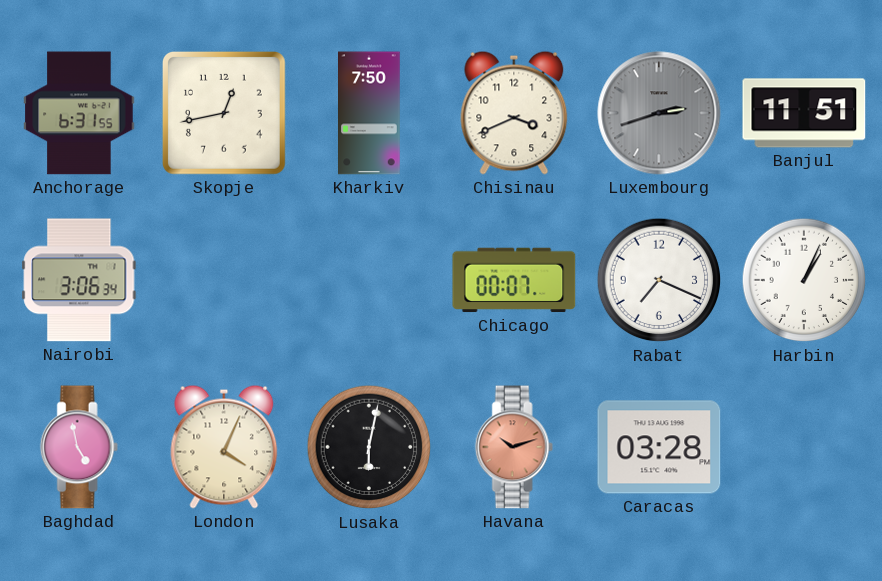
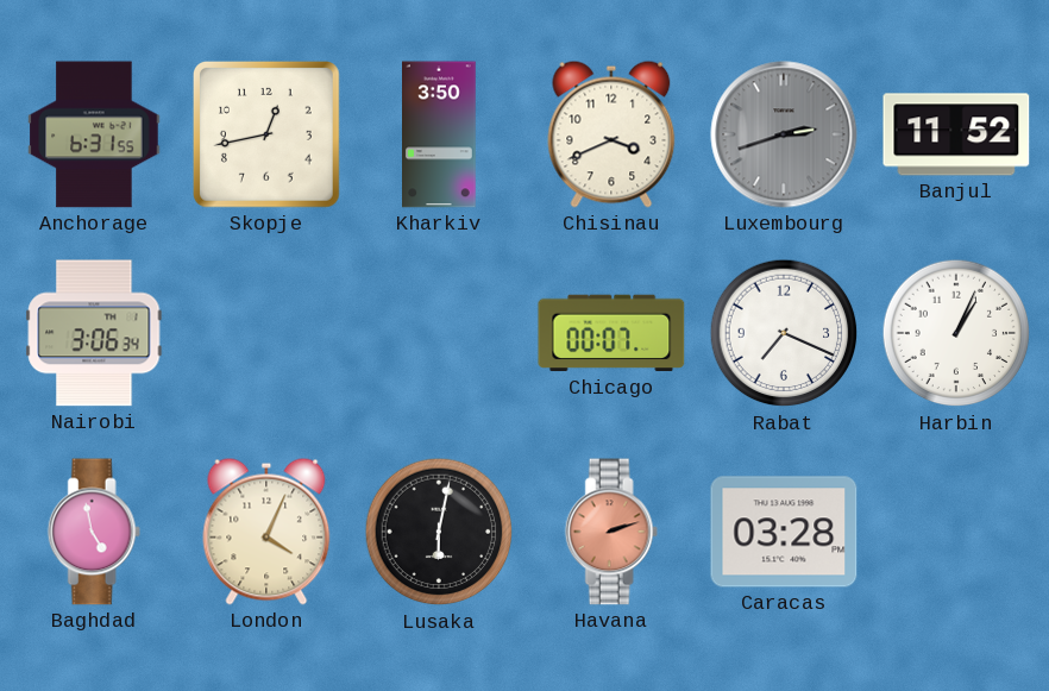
Kharkiv: 7:50 -> 3:50 (440, 134)
Banjul: 11:51 -> 11:52 (956, 134)
Havana: 10:12 -> 2:12 (611, 532)
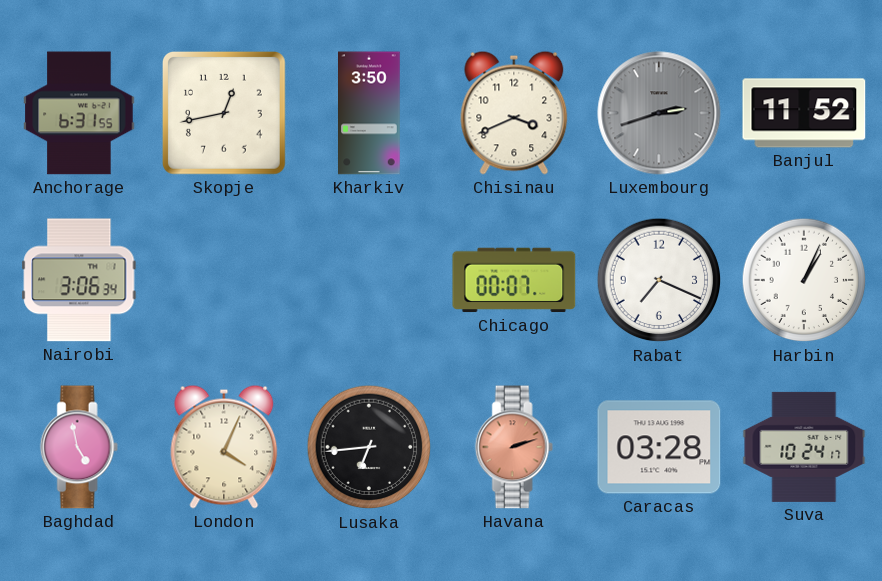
Lusaka: 6:02 -> 6:44 (369, 447)
Suva: none -> 10:24 (804, 447)
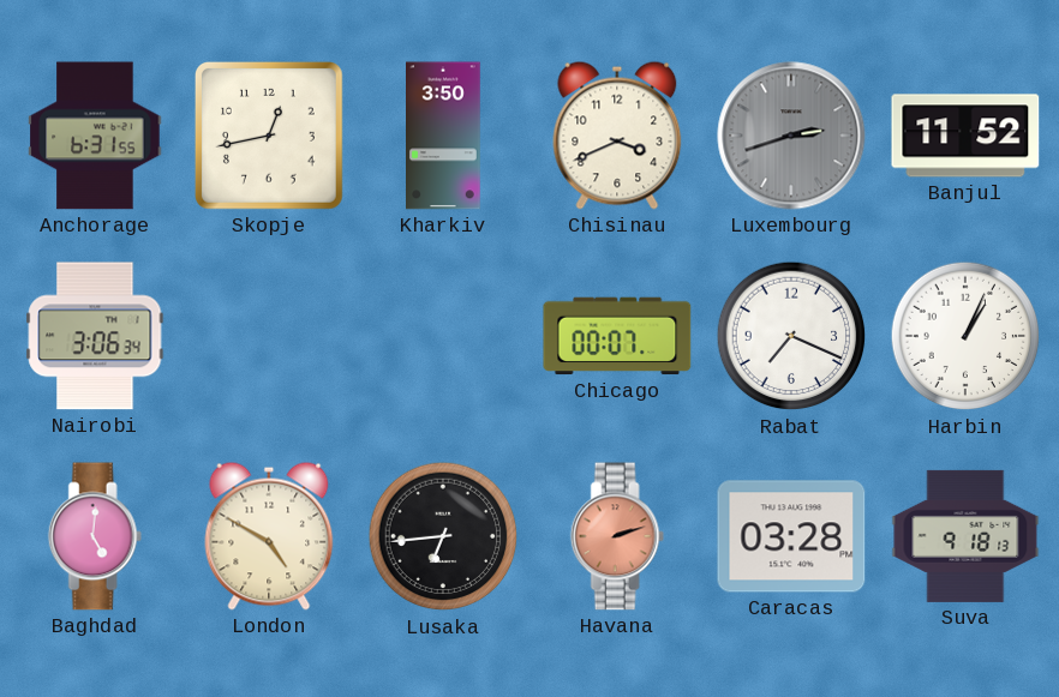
Baghdad: 4:58 -> 5:01 (95, 536)
London: 4:04 -> 4:50 (269, 536)
Suva: 10:24 -> 9:18 (965, 536)
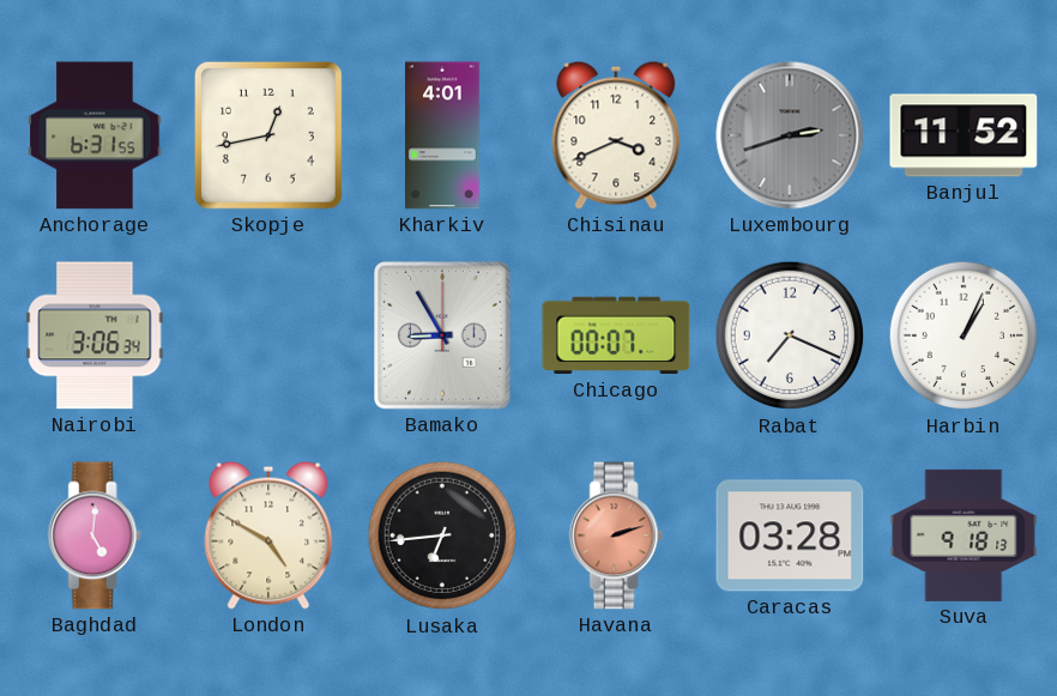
Kharkiv: 3:50 -> 4:01 (443, 135)
Bamako: none -> 8:55 (442, 335)
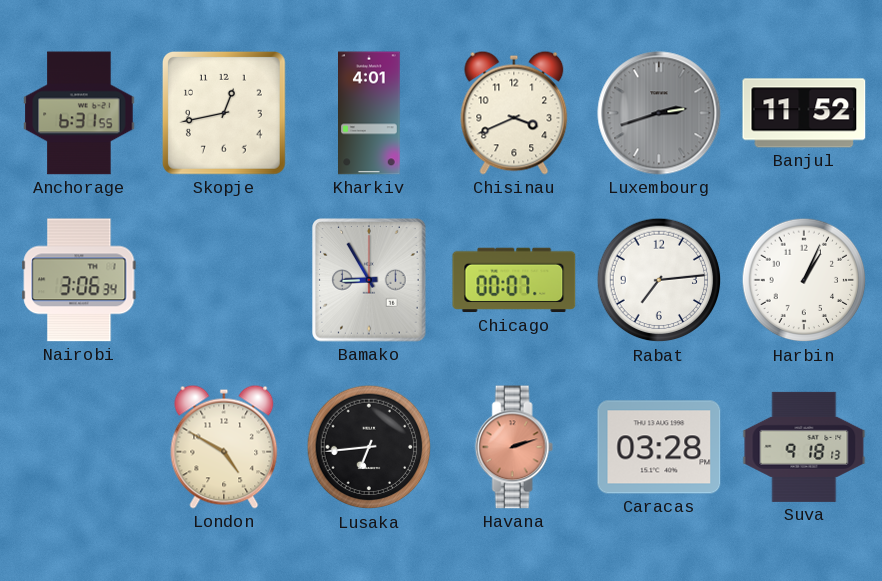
Rabat: 7:19 -> 7:14 (659, 280)
Baghdad: 5:01 -> none (95, 535)
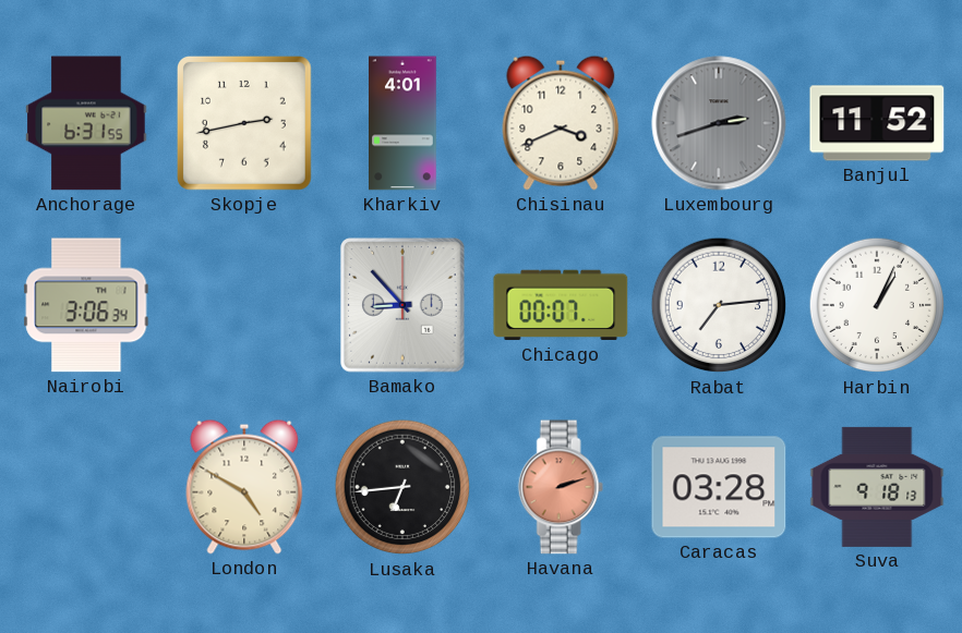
Skopje: 12:43 -> 2:43 (244, 123)
Bamako: 8:55 -> 8:53 (402, 305)
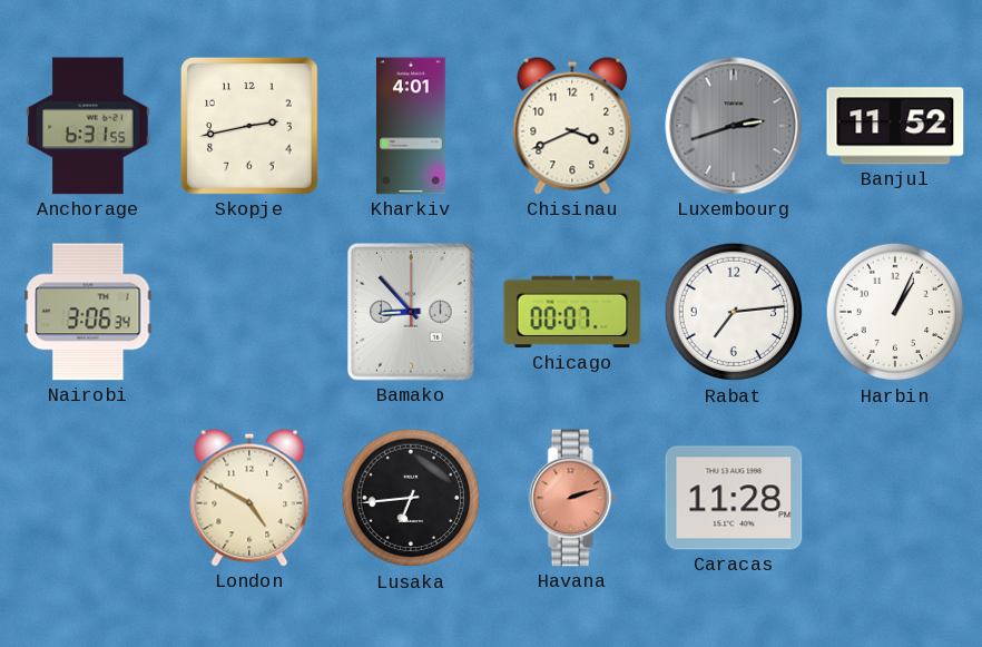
Caracas: 03:28 -> 11:28 (734, 498)
Suva: 9:18 -> none (877, 487)
